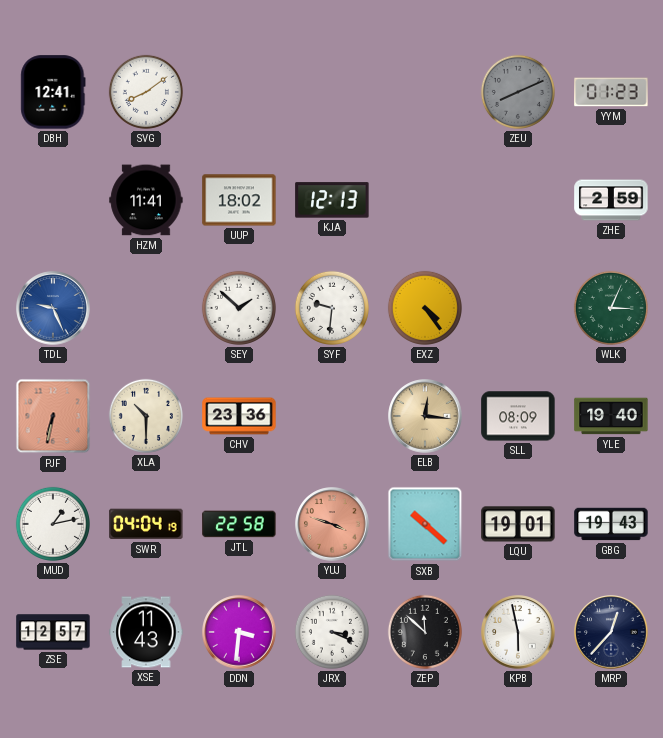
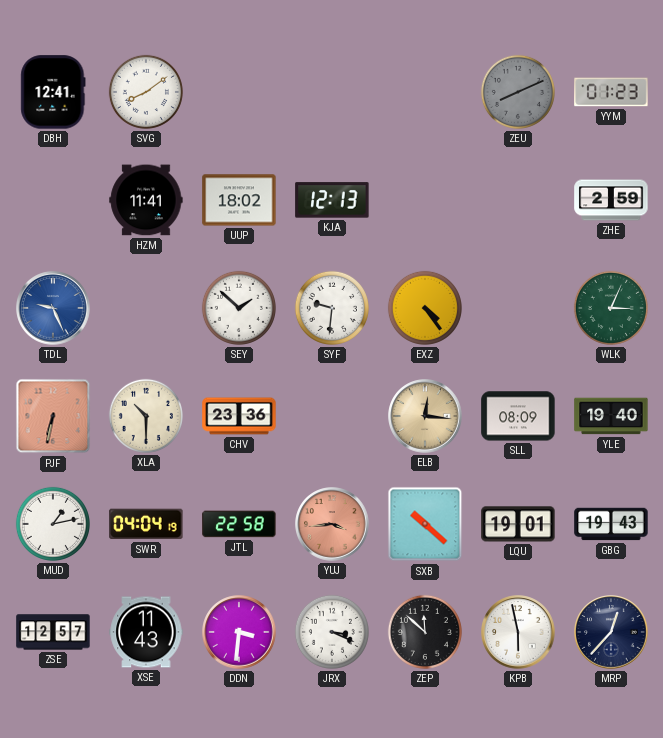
YUJ: 3:48 -> 3:44 (332, 524)
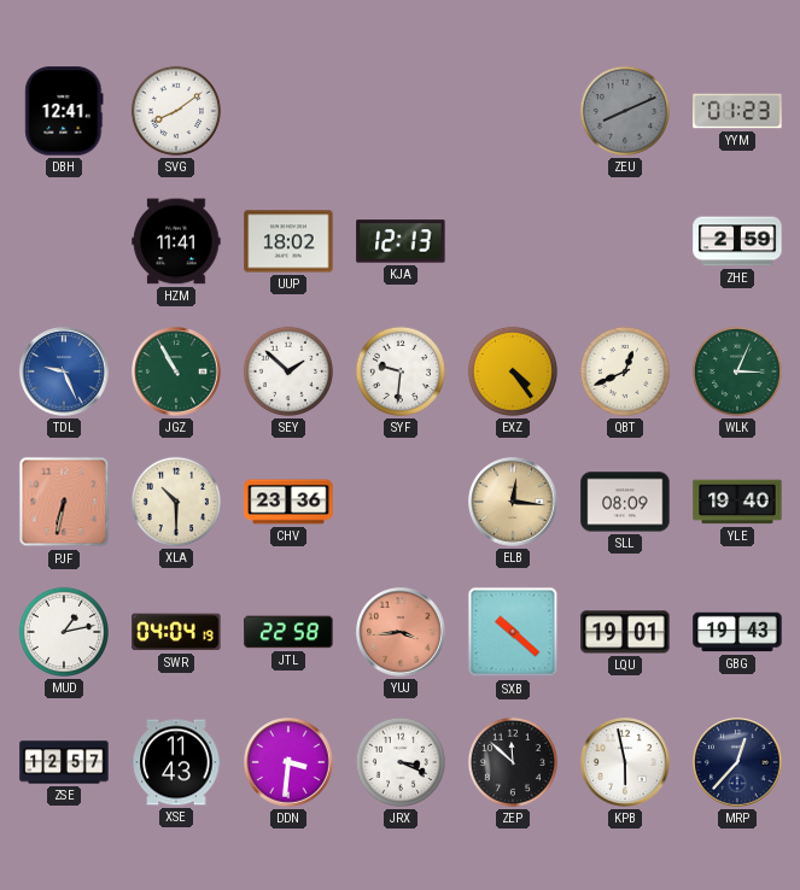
JGZ: none -> 10:55 (176, 371)
QBT: none -> 12:41 (625, 371)
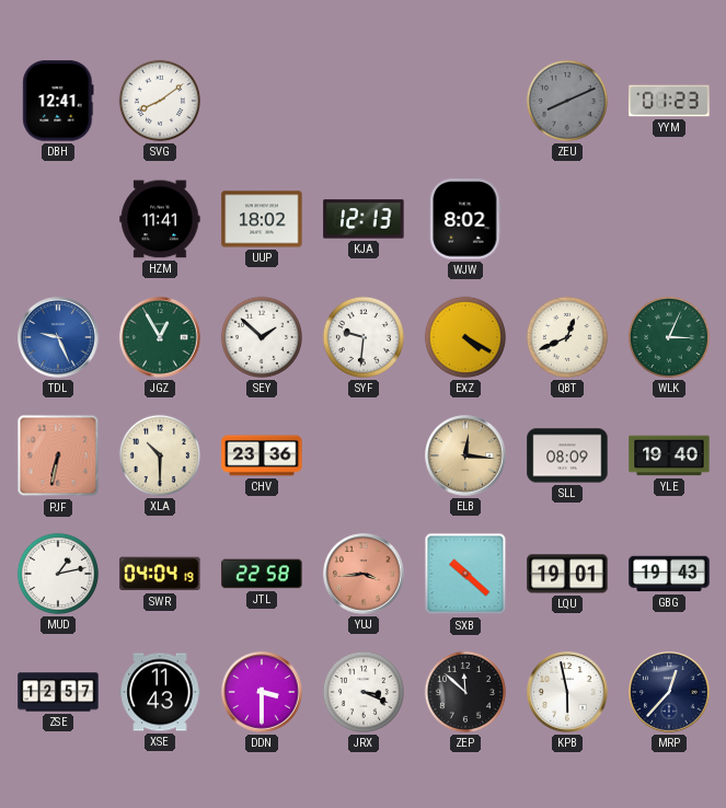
WJW: none -> 8:02 (465, 219)
ZHE: 2:59 -> none (737, 241)
JGZ: 10:55 -> 12:55 (160, 337)
EXZ: 4:24 -> 4:20 (465, 337)
DDN: 3:31 -> 3:30 (262, 692)
